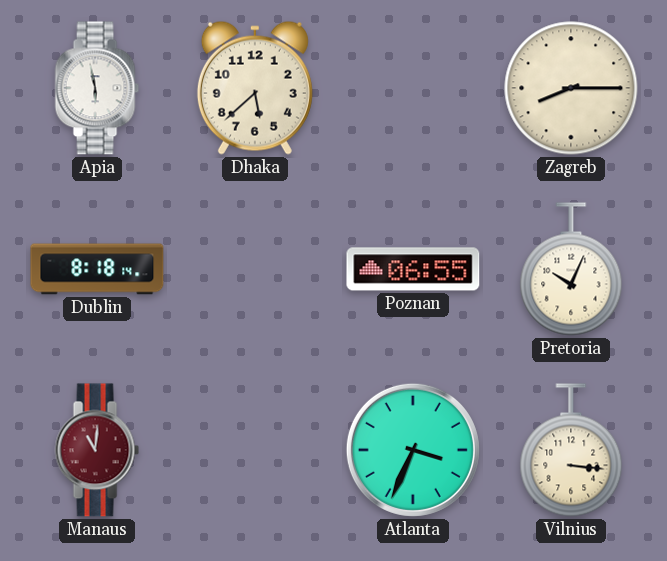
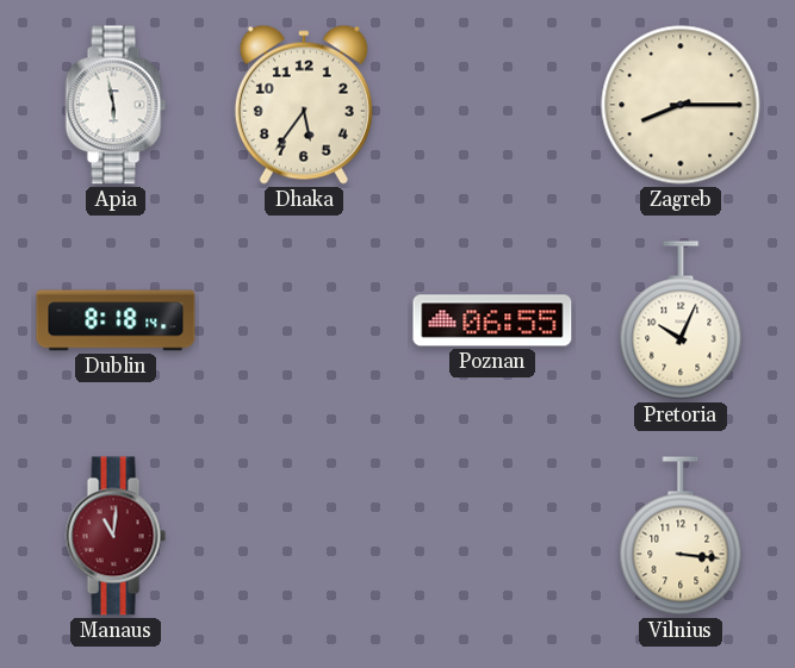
Dhaka: 5:38 -> 5:36 (304, 105)
Atlanta: 3:34 -> none (413, 450)
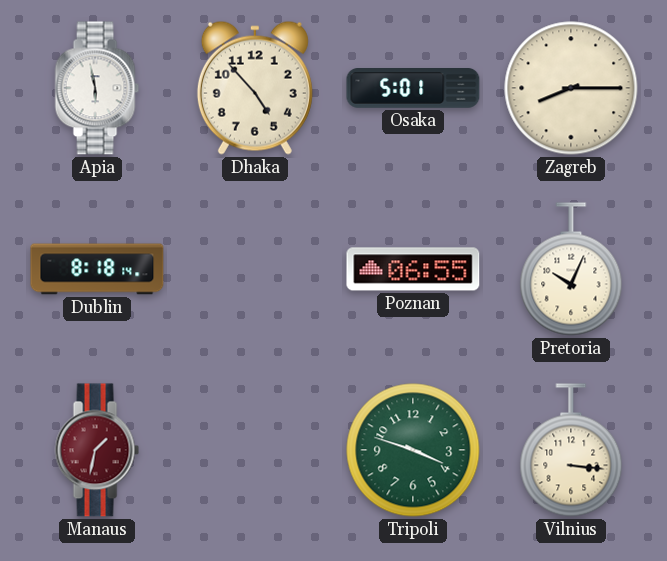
Dhaka: 5:36 -> 4:53 (255, 88)
Osaka: none -> 5:01 (413, 88)
Manaus: 11:01 -> 1:32 (97, 450)
Tripoli: none -> 3:48 (413, 450)
